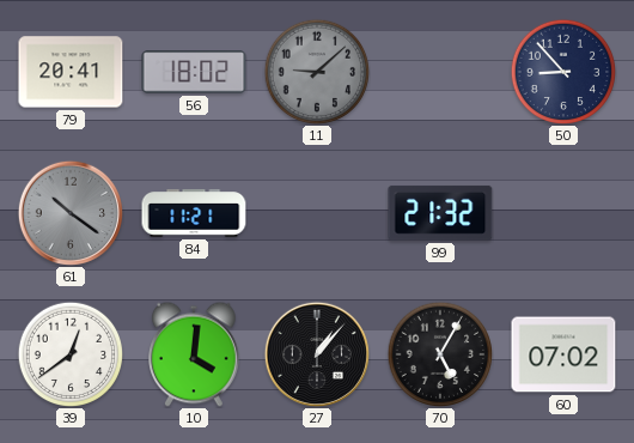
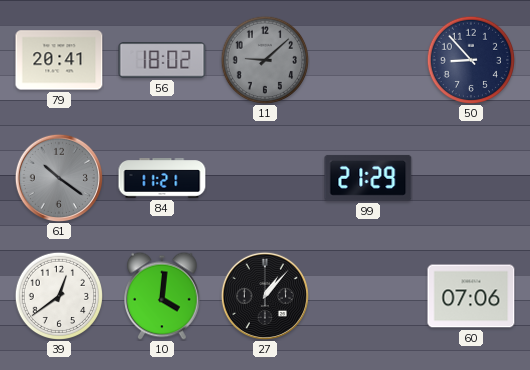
99: 21:32 -> 21:29 (368, 178)
70: 5:05 -> none (439, 353)
60: 07:02 -> 07:06 (471, 296)
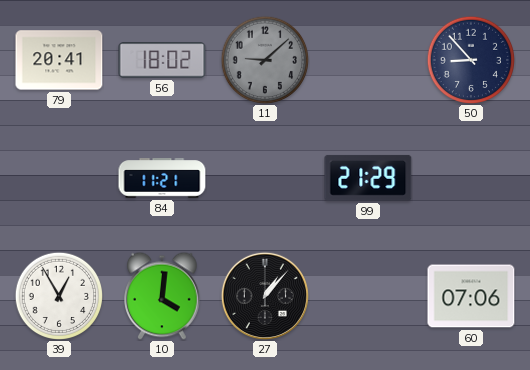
61: 10:21 -> none (58, 177)
39: 12:39 -> 12:55 (58, 295)
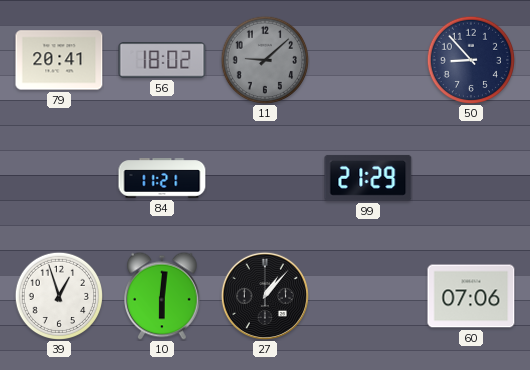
39: 12:55 -> 12:57 (58, 295)
10: 4:01 -> 6:01 (163, 296)
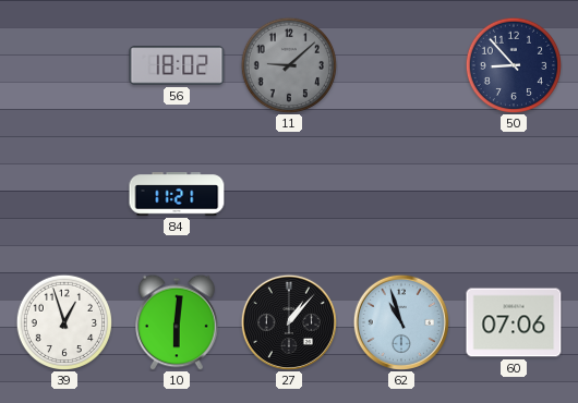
79: 20:41 -> none (59, 60)
99: 21:29 -> none (368, 178)
62: none -> 10:57 (400, 321)
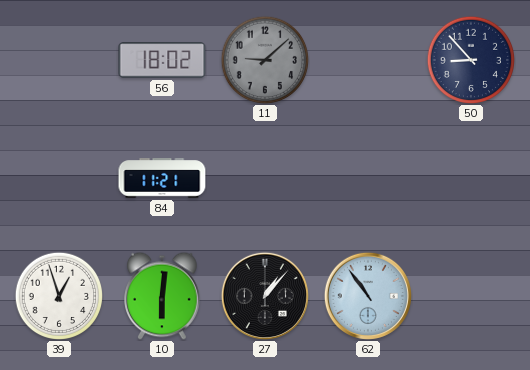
62: 10:57 -> 10:54 (367, 295)
60: 07:06 -> none (514, 322)
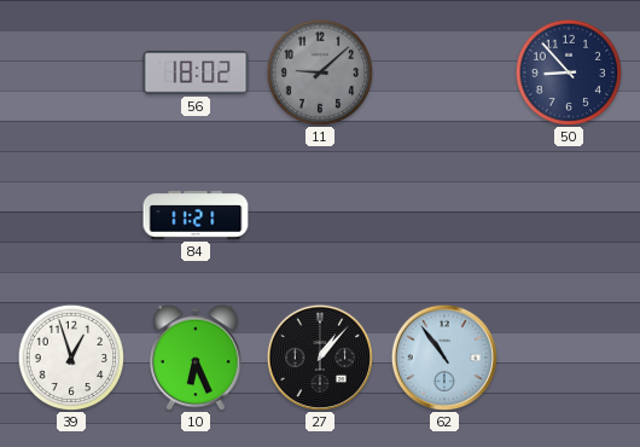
10: 6:01 -> 6:26 (197, 358)
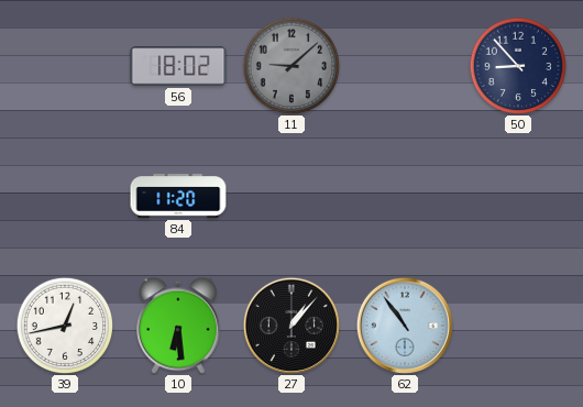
84: 11:21 -> 11:20 (178, 196)
39: 12:57 -> 12:43 (64, 324)
10: 6:26 -> 6:29 (179, 326)
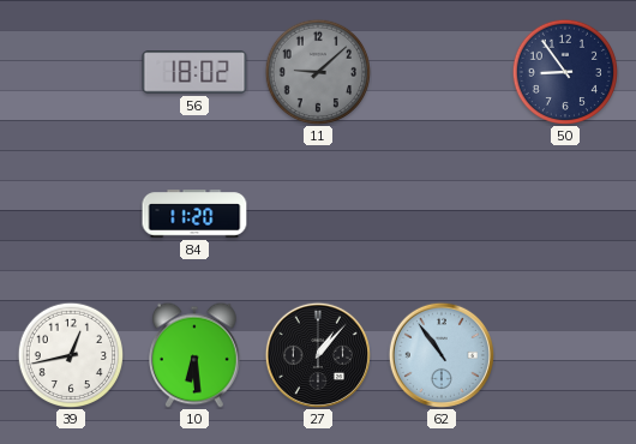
50: 8:53 -> 8:54 (564, 71)
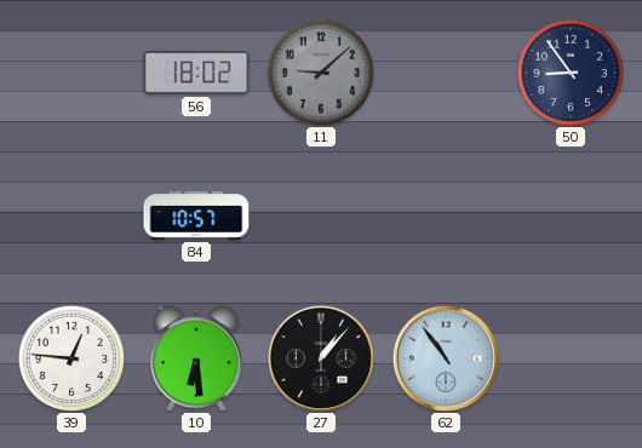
84: 11:20 -> 10:57 (196, 216)
39: 12:43 -> 12:46 (70, 357)
